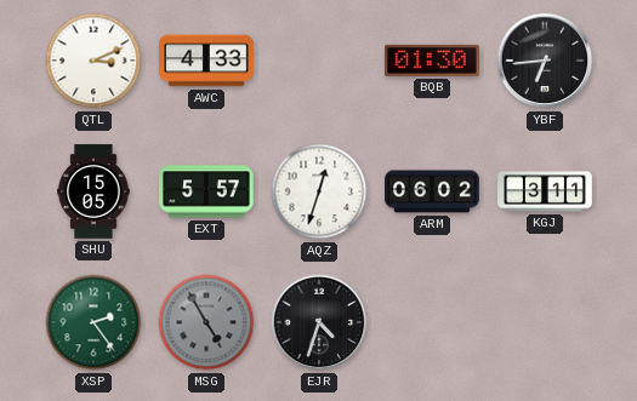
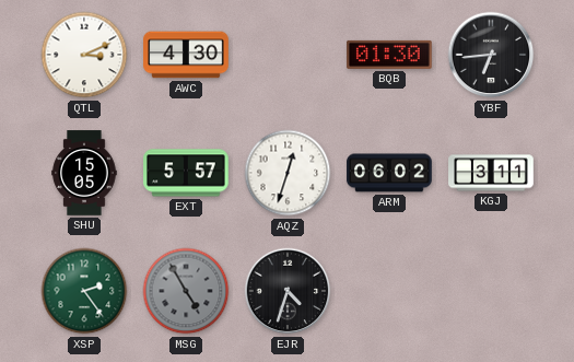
AWC: 4:33 -> 4:30 (186, 55)
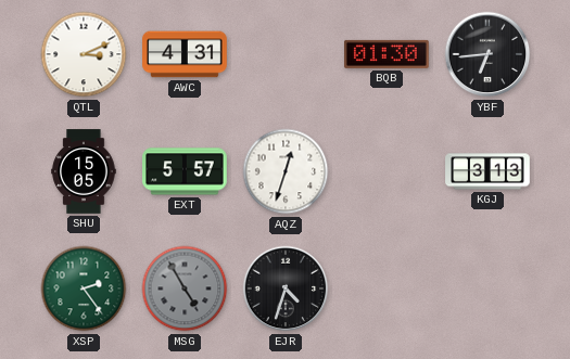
AWC: 4:30 -> 4:31 (185, 54)
ARM: 06:02 -> none (389, 173)
KGJ: 3:11 -> 3:13 (487, 171)
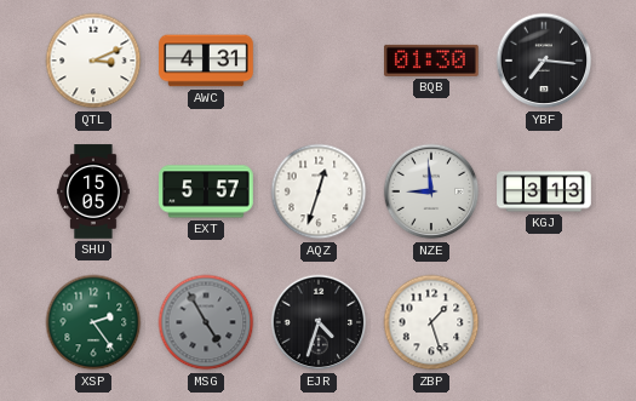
YBF: 6:44 -> 7:16 (544, 61)
NZE: none -> 8:59 (431, 191)
ZBP: none -> 1:27 (431, 322)
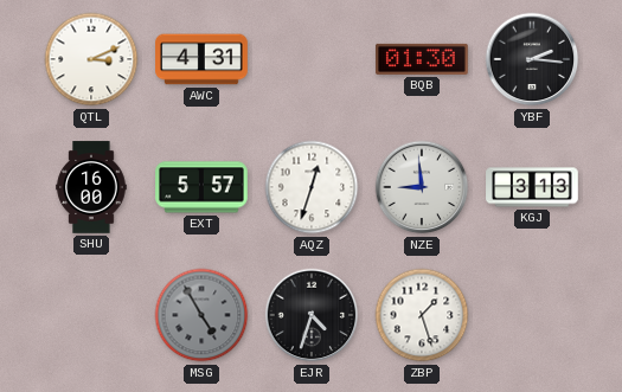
YBF: 7:16 -> 2:16 (532, 59)
SHU: 15:05 -> 16:00 (91, 187)
XSP: 2:24 -> none (93, 322)
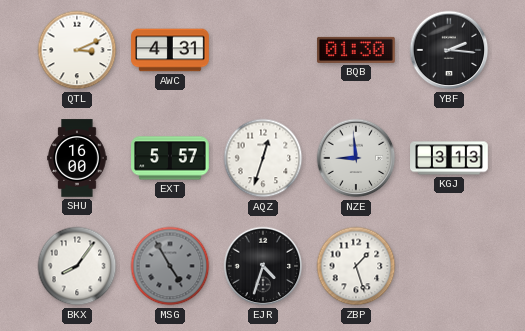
BKX: none -> 8:06 (77, 266)
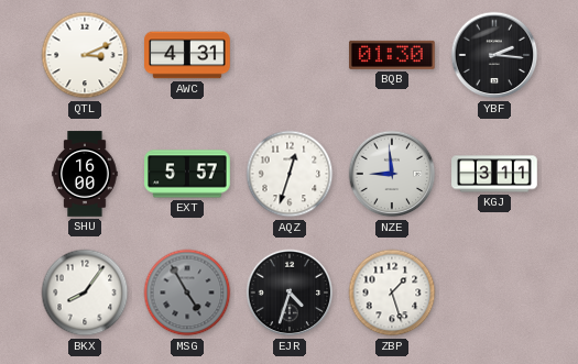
KGJ: 3:13 -> 3:11 (494, 174)
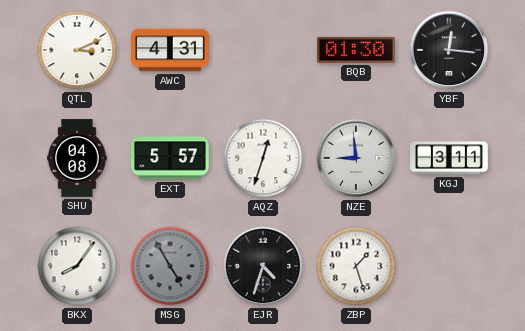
YBF: 2:16 -> 12:16 (449, 50)
SHU: 16:00 -> 04:08 (77, 158)
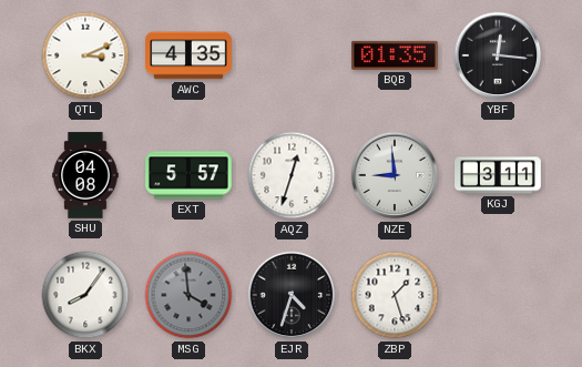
AWC: 4:31 -> 4:35 (188, 55)
BQB: 01:30 -> 01:35 (396, 55)
MSG: 4:55 -> 3:59 (188, 295)
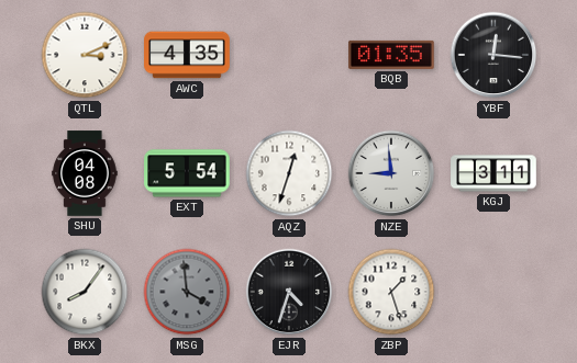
EXT: 5:57 -> 5:54 (187, 173)
